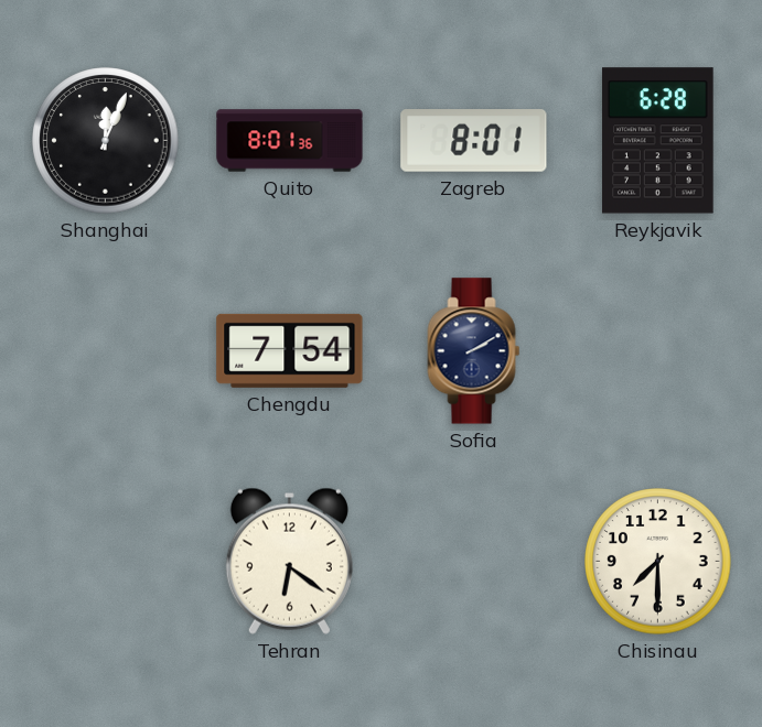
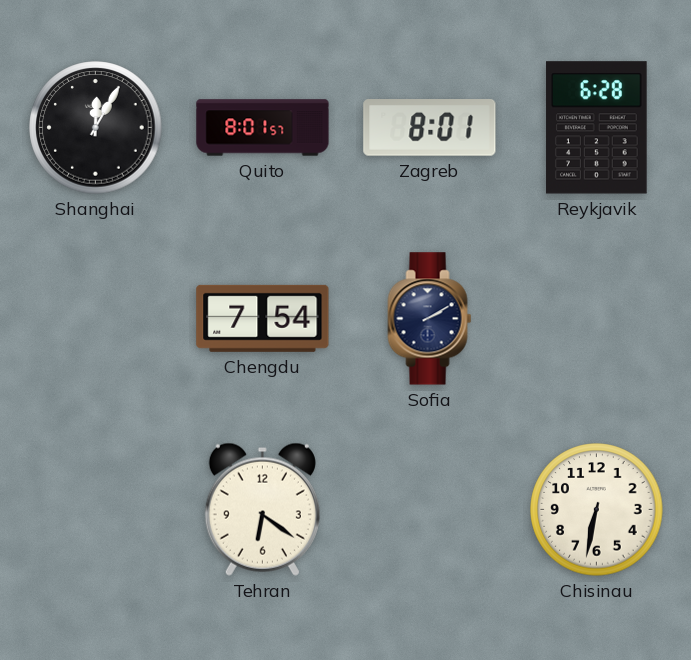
Shanghai: 12:04 -> 12:05 (96, 128)
Quito: 8:01:36 -> 8:01:57 (263, 128)
Chisinau: 7:30 -> 6:32 (597, 510)
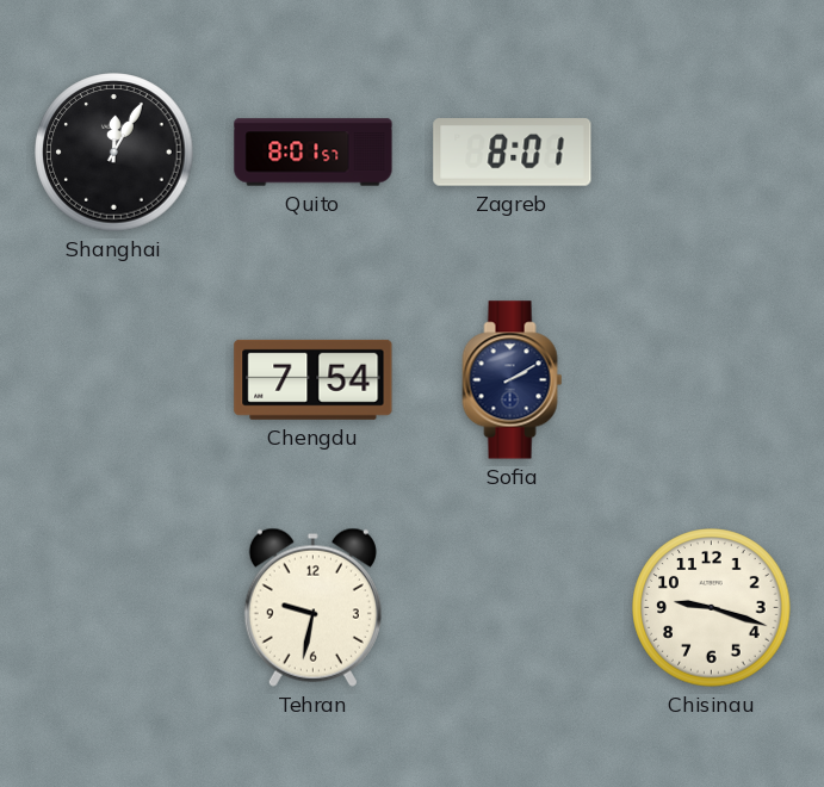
Reykjavik: 6:28 -> none (597, 128)
Tehran: 6:21 -> 9:32 (312, 607)
Chisinau: 6:32 -> 9:18 (712, 608)
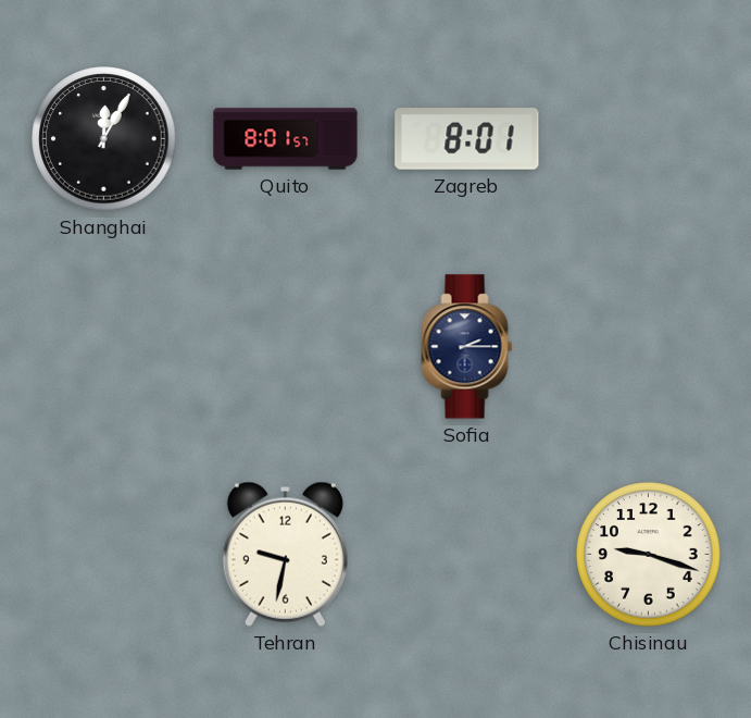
Chengdu: 7:54 -> none (314, 379)
Sofia: 2:10 -> 2:15 (467, 347)
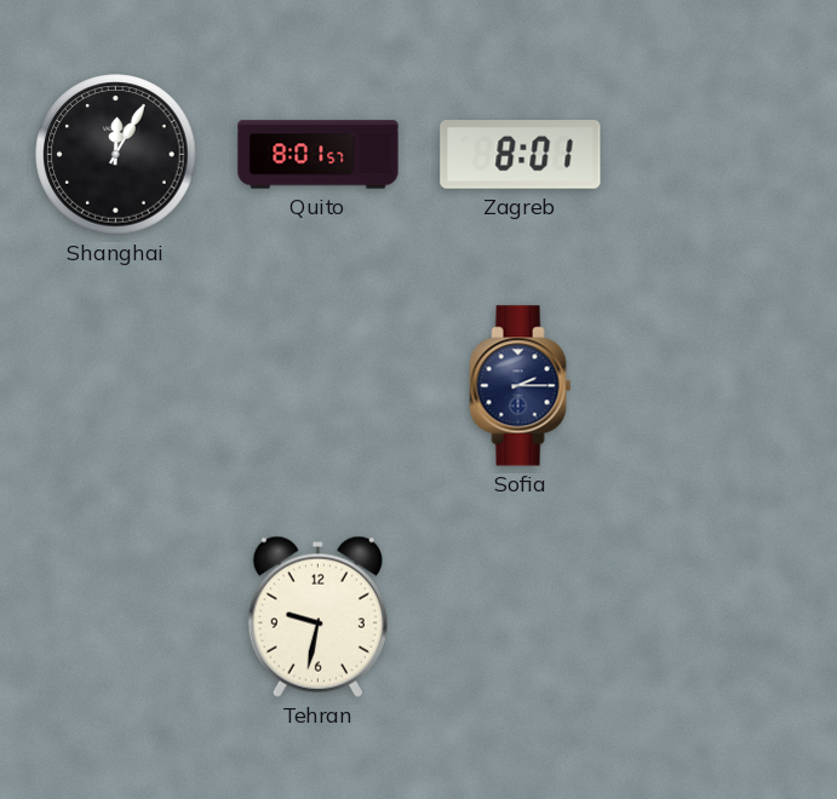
Chisinau: 9:18 -> none (649, 555)
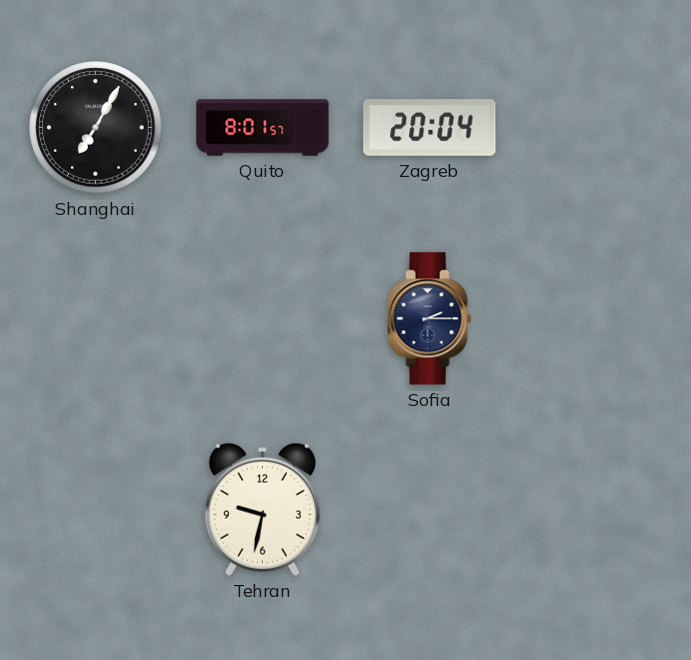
Shanghai: 12:05 -> 7:05 (96, 128)
Zagreb: 8:01 -> 20:04 (430, 128)
